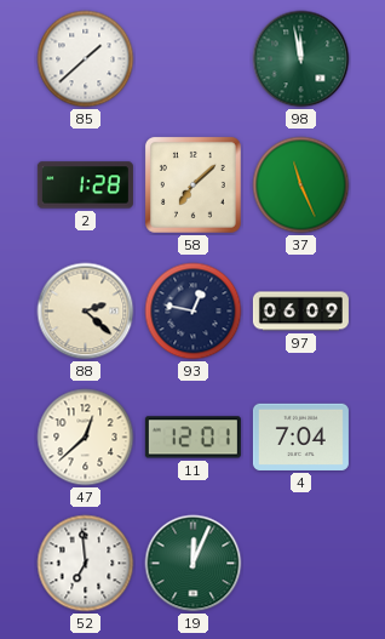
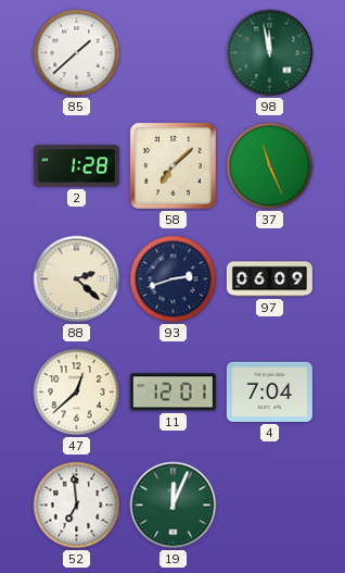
93: 12:47 -> 2:42 (174, 279)
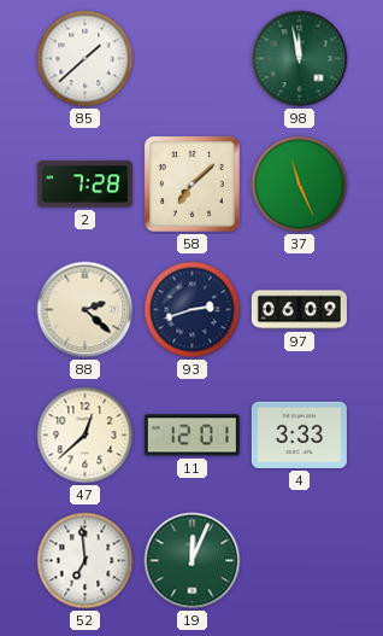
2: 1:28 -> 7:28 (84, 185)
4: 7:04 -> 3:33 (299, 434)
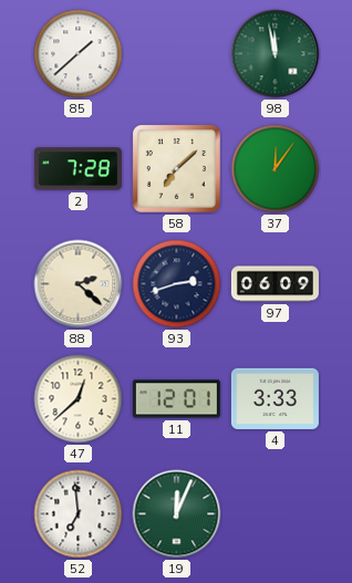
37: 11:26 -> 12:06 (276, 169)
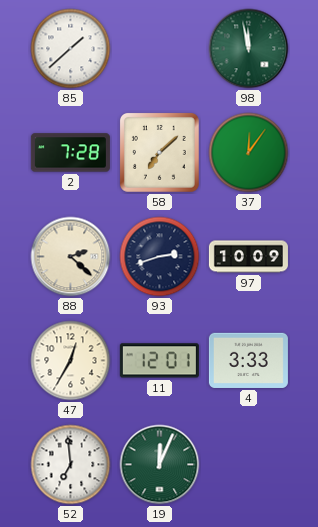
97: 06:09 -> 10:09 (248, 257)
47: 12:38 -> 12:35 (71, 361)
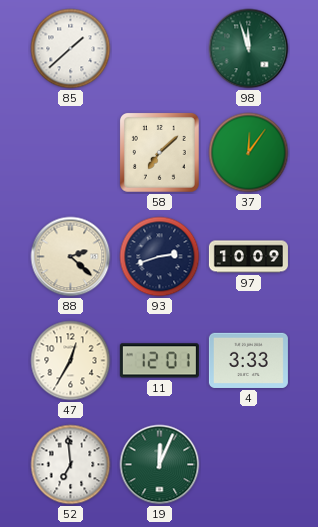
98: 11:58 -> 11:57 (249, 49)
2: 7:28 -> none (70, 153)
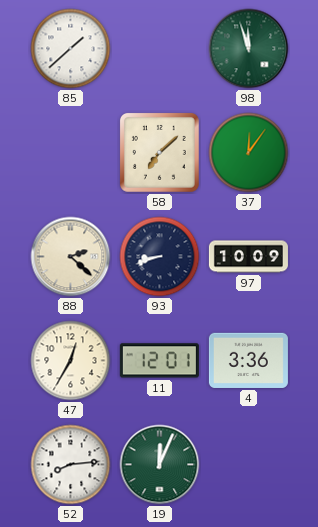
93: 2:42 -> 8:42 (160, 257)
4: 3:33 -> 3:36 (248, 360)
52: 6:59 -> 8:14 (71, 465)
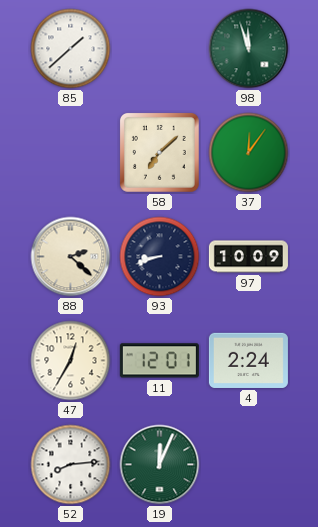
4: 3:36 -> 2:24 (248, 360)
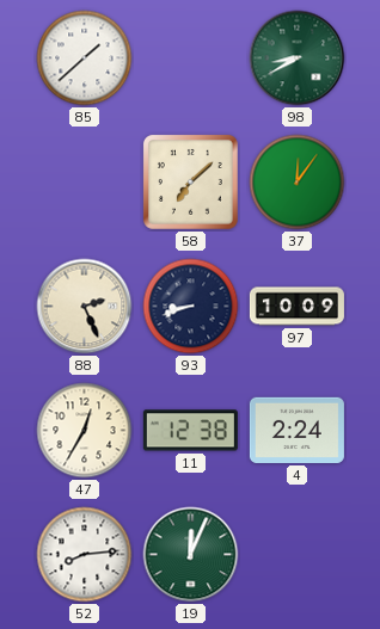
98: 11:57 -> 8:40 (298, 58)
88: 2:22 -> 2:26 (85, 307)
11: 12:01 -> 12:38 (190, 431)
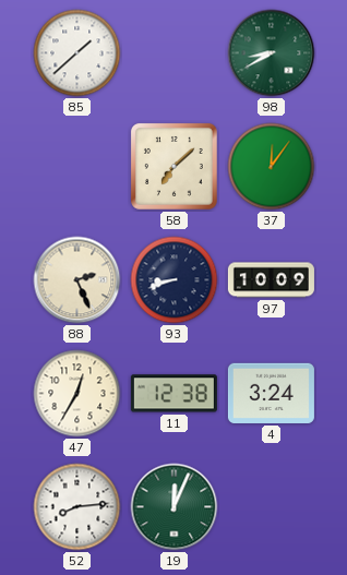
4: 2:24 -> 3:24 (271, 393)
